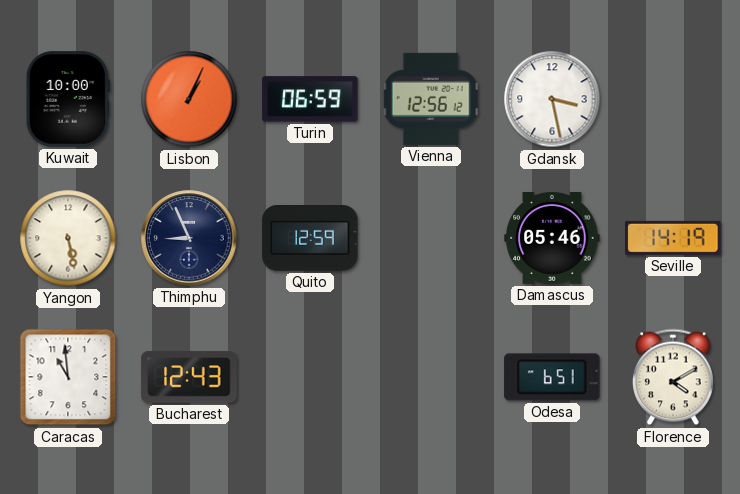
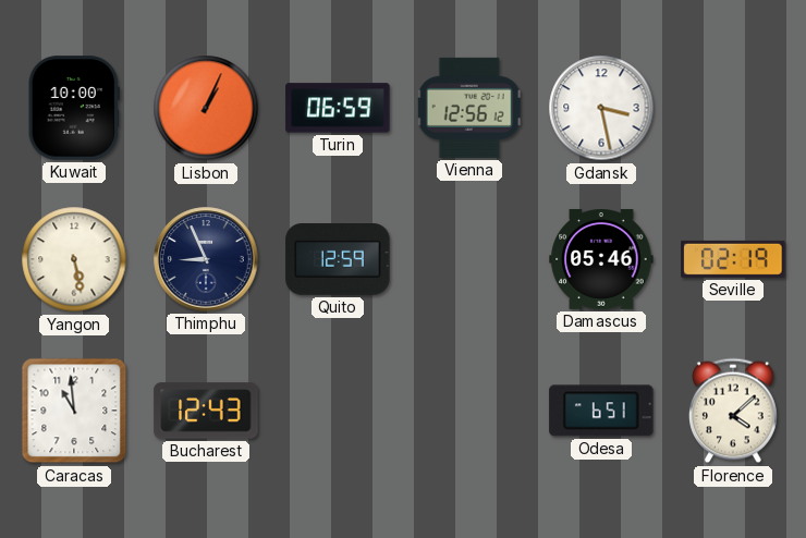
Seville: 14:19 -> 02:19 (733, 259)
Florence: 4:10 -> 4:08 (734, 411)
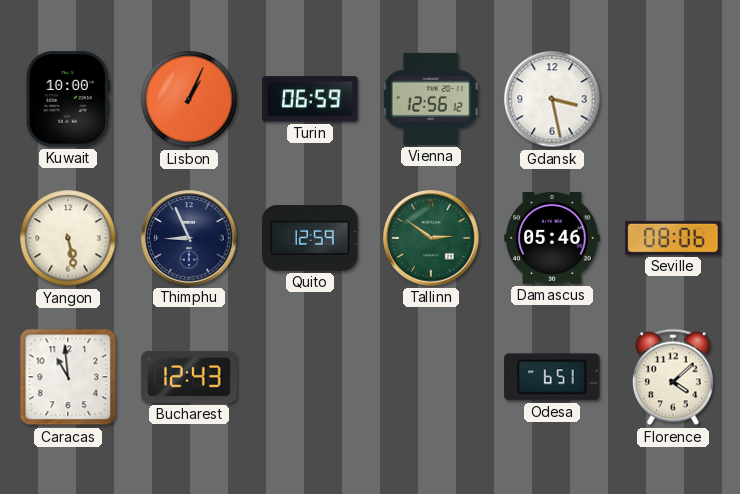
Tallinn: none -> 2:51 (431, 238)
Seville: 02:19 -> 08:06 (673, 238)
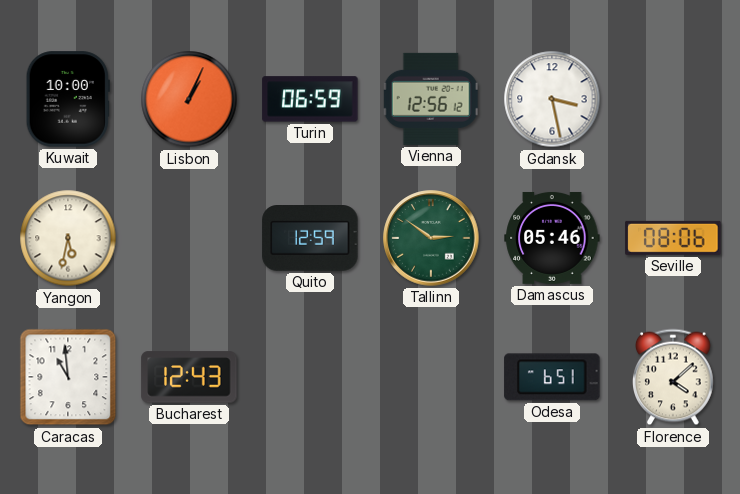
Yangon: 5:28 -> 5:32 (68, 238)
Thimphu: 8:56 -> none (189, 238)
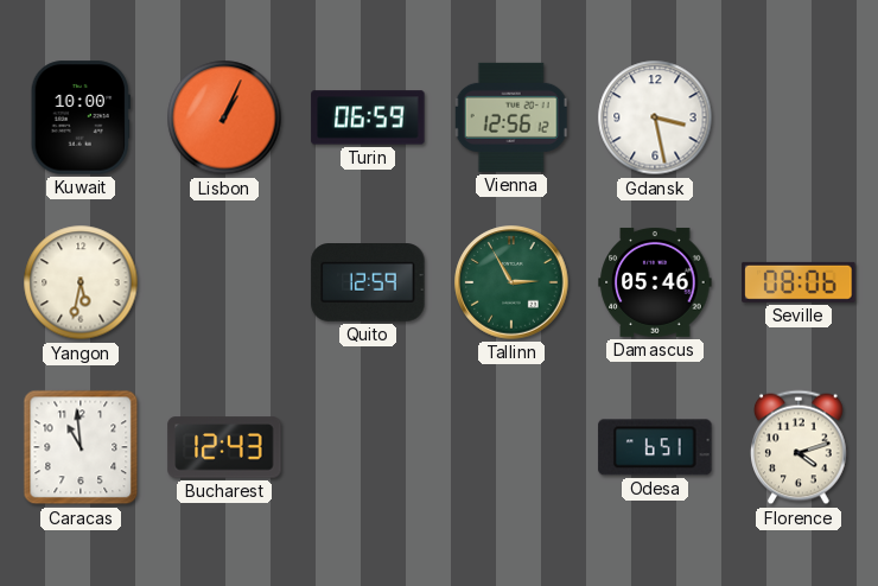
Tallinn: 2:51 -> 2:55 (511, 282)
Florence: 4:08 -> 4:12 (800, 447)
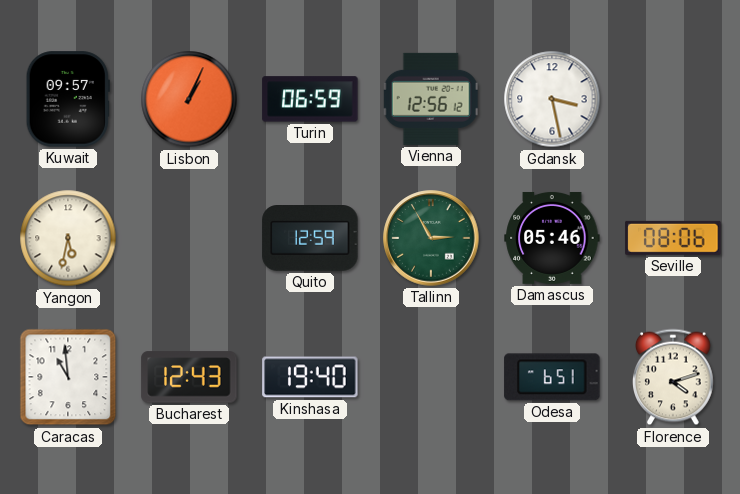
Kuwait: 10:00 -> 09:57 (68, 99)
Kinshasa: none -> 19:40 (310, 377)
